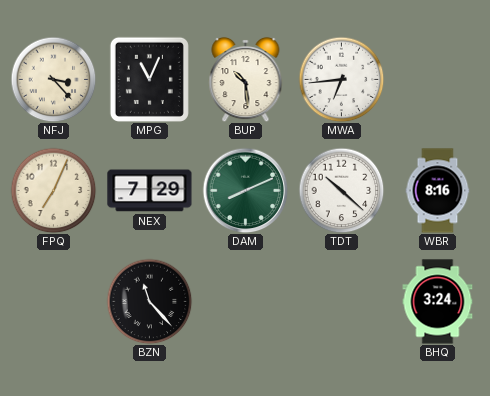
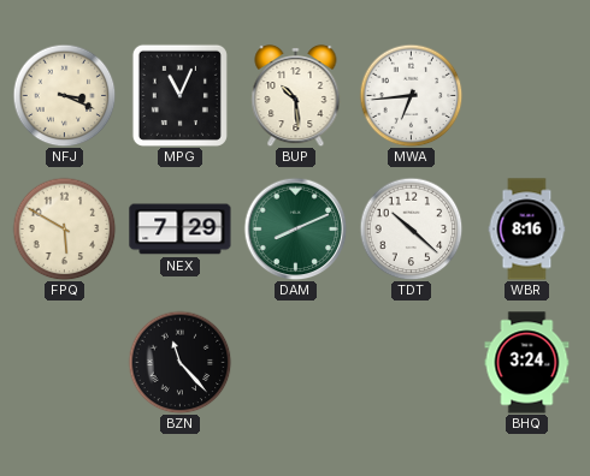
NFJ: 3:23 -> 3:19 (64, 95)
FPQ: 7:04 -> 5:50 (64, 228)
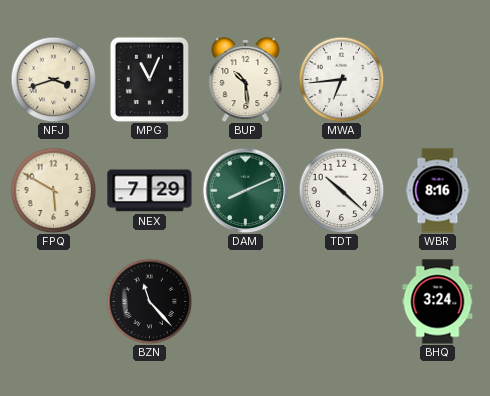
NFJ: 3:19 -> 3:42 (53, 79)
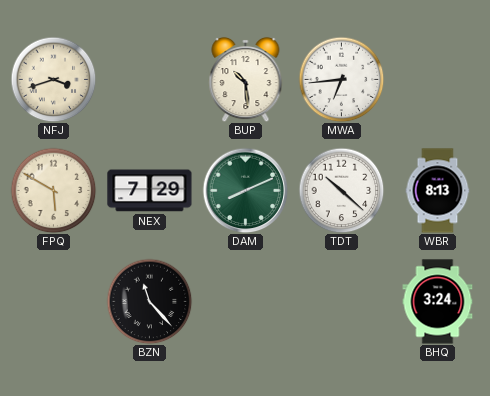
MPG: 11:04 -> none (149, 79)
WBR: 8:16 -> 8:13 (438, 191)
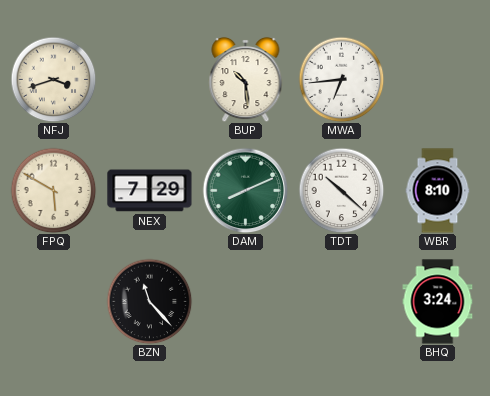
WBR: 8:13 -> 8:10 (438, 191)
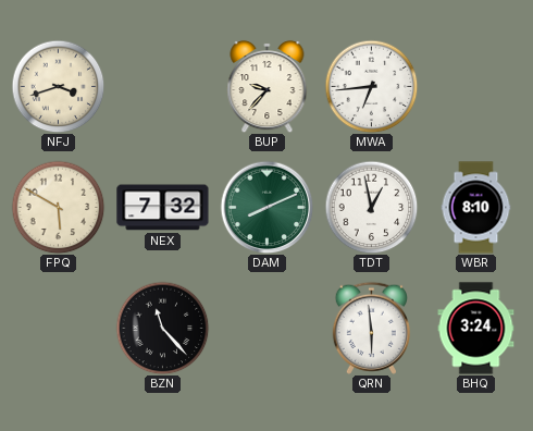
BUP: 10:29 -> 9:37 (268, 86)
NEX: 7:29 -> 7:32 (163, 208)
TDT: 10:22 -> 12:58 (371, 207)
QRN: none -> 5:59 (371, 328)
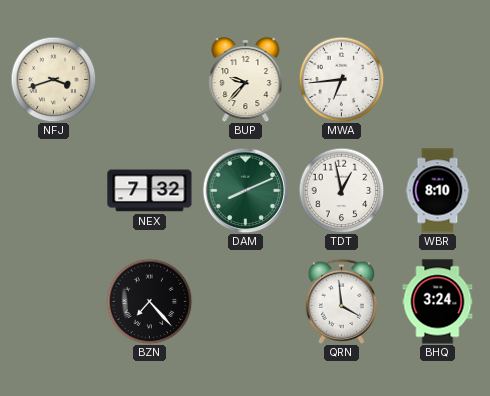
FPQ: 5:50 -> none (58, 207)
BZN: 11:23 -> 7:23 (149, 301)
QRN: 5:59 -> 3:59 (341, 301)
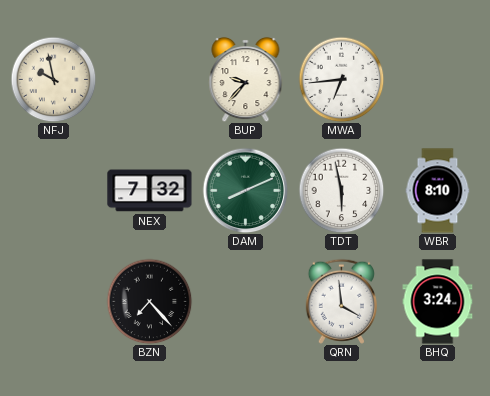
NFJ: 3:42 -> 9:58 (53, 79)
TDT: 12:58 -> 5:58 (341, 190)
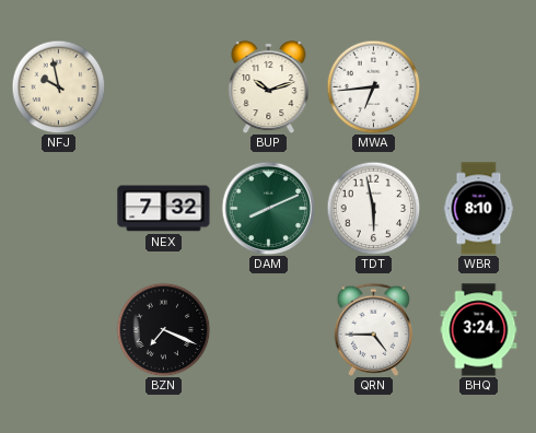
BUP: 9:37 -> 10:12 (269, 86)
BZN: 7:23 -> 7:19 (163, 329)
QRN: 3:59 -> 4:45 (373, 329)
